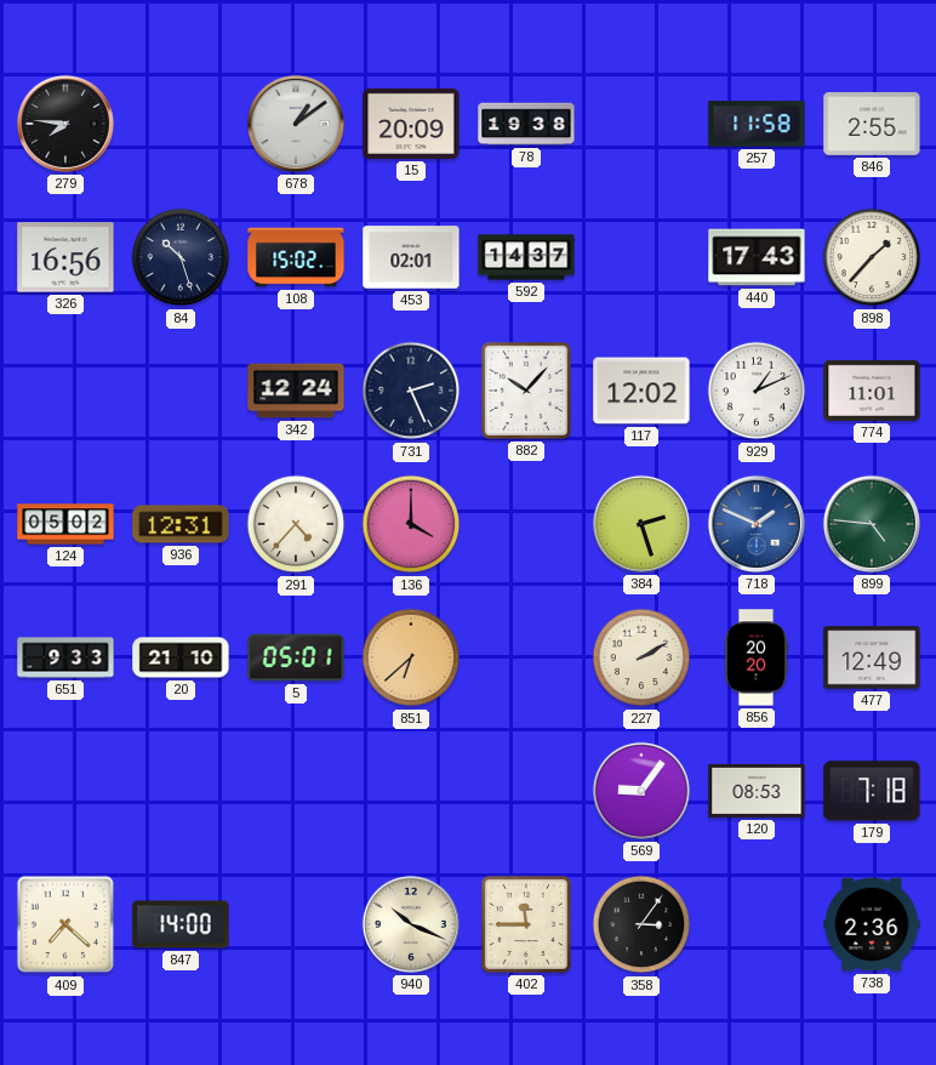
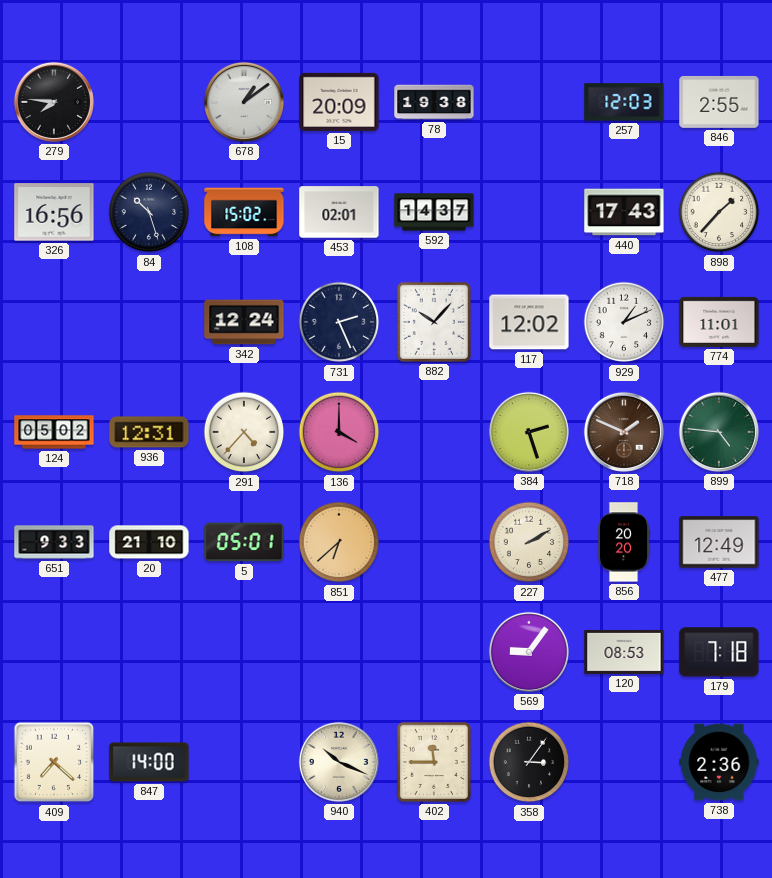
257: 11:58 -> 12:03 (624, 102)
718 dial: blue -> brown (624, 432)
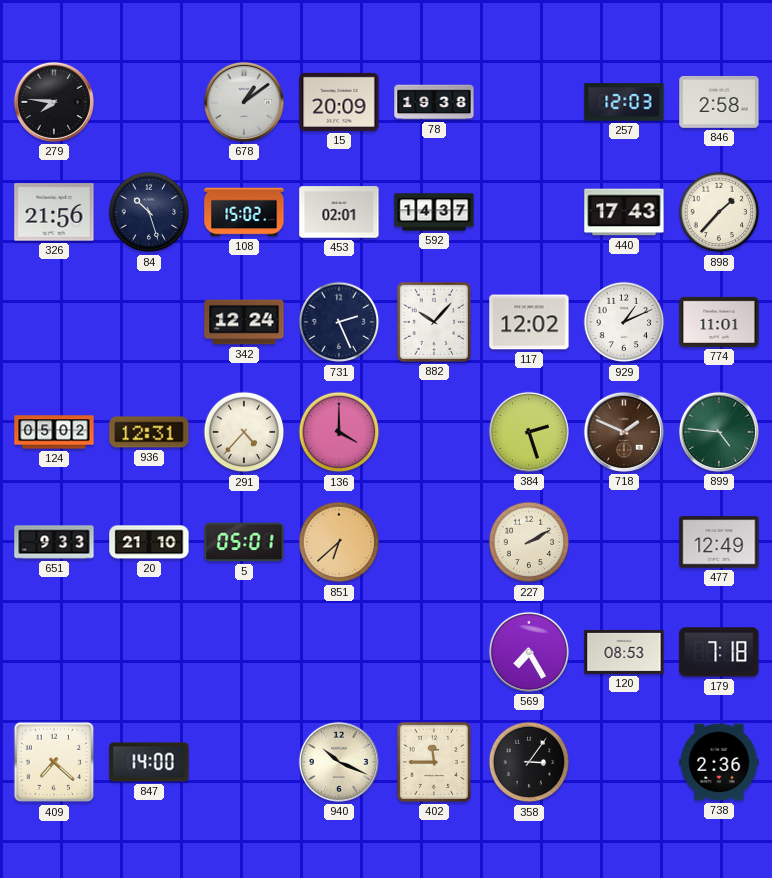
846: 2:55 -> 2:58 (719, 102)
326: 16:56 -> 21:56 (54, 212)
856: 20:20 -> none (624, 542)
569: 9:06 -> 7:25 (529, 652)
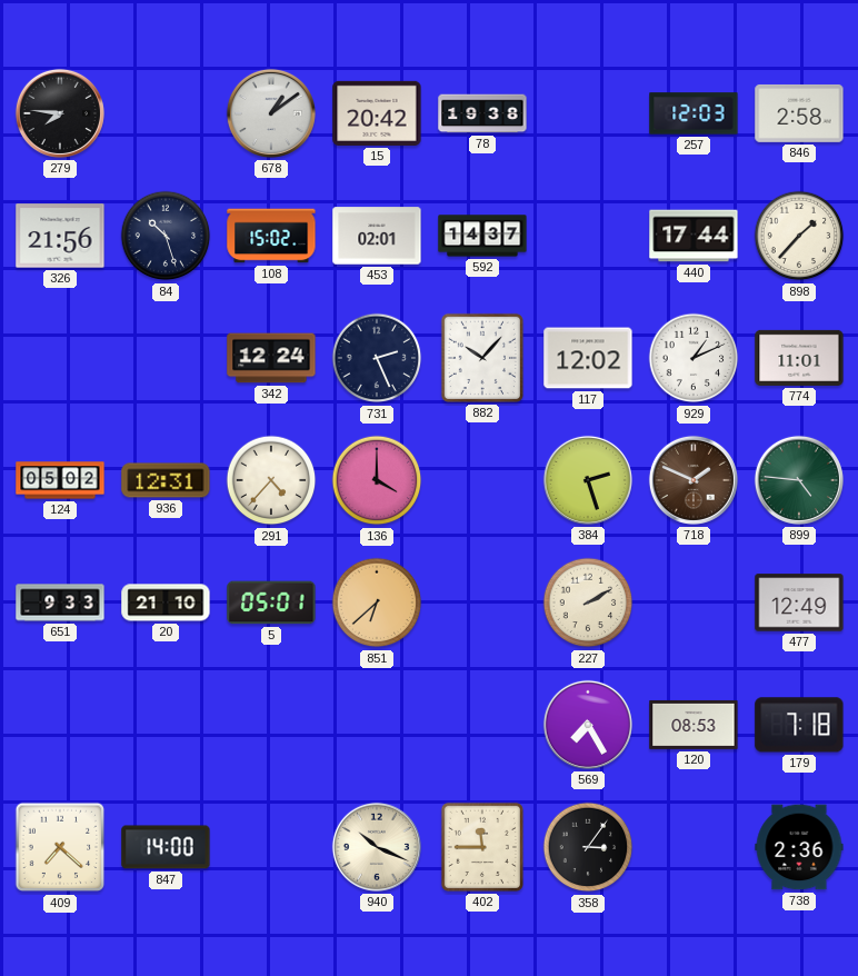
15: 20:09 -> 20:42 (377, 113)
440: 17:43 -> 17:44 (694, 236)
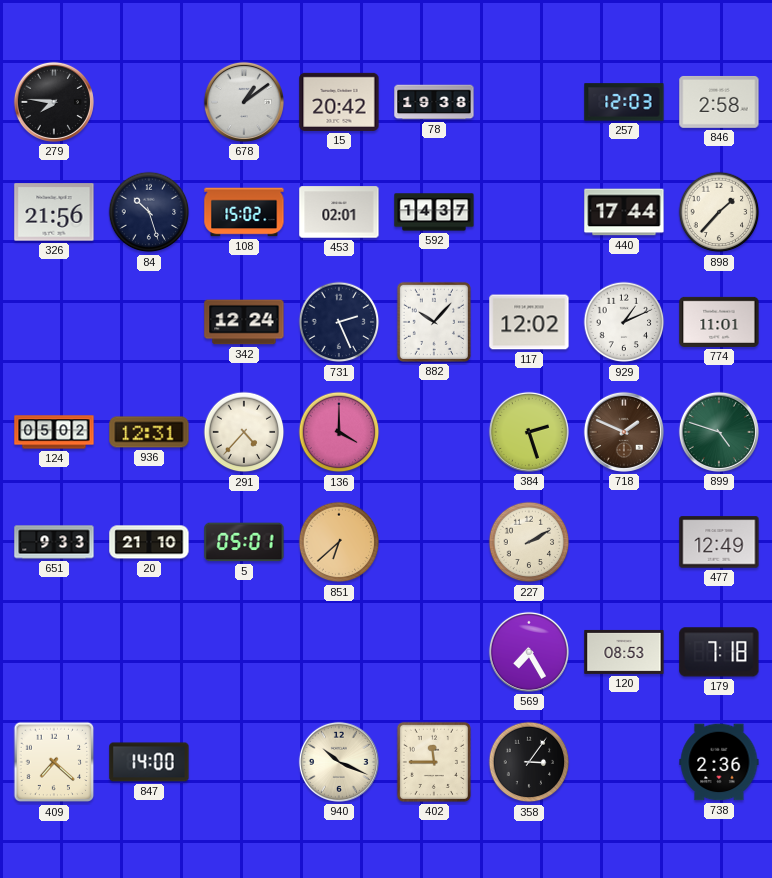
899: 4:46 -> 4:48 (719, 432)
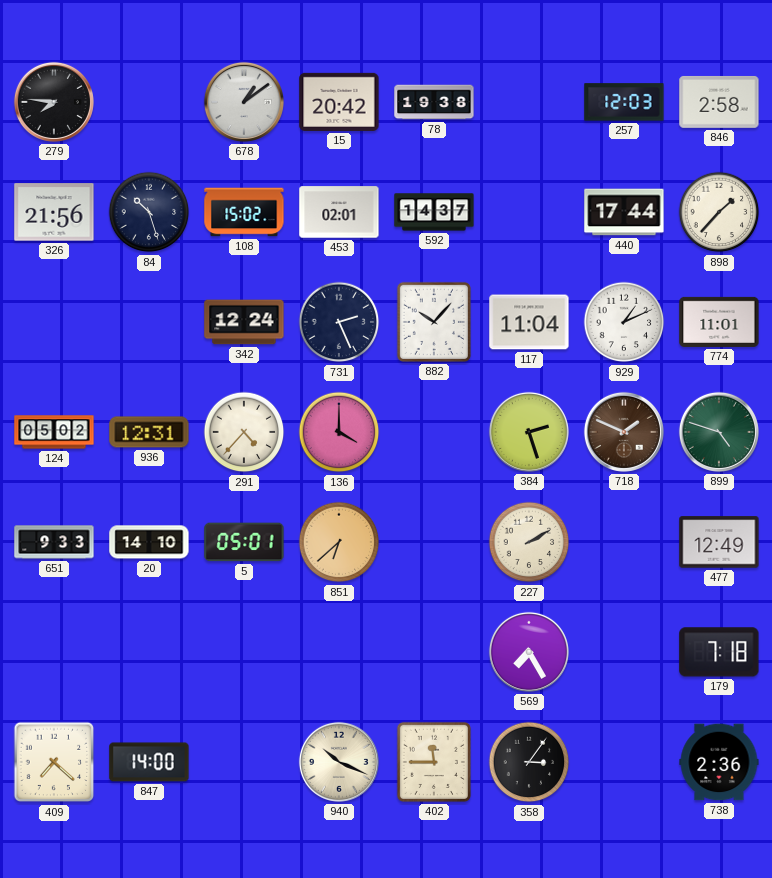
117: 12:02 -> 11:04 (529, 322)
20: 21:10 -> 14:10 (149, 542)
120: 08:53 -> none (624, 652)
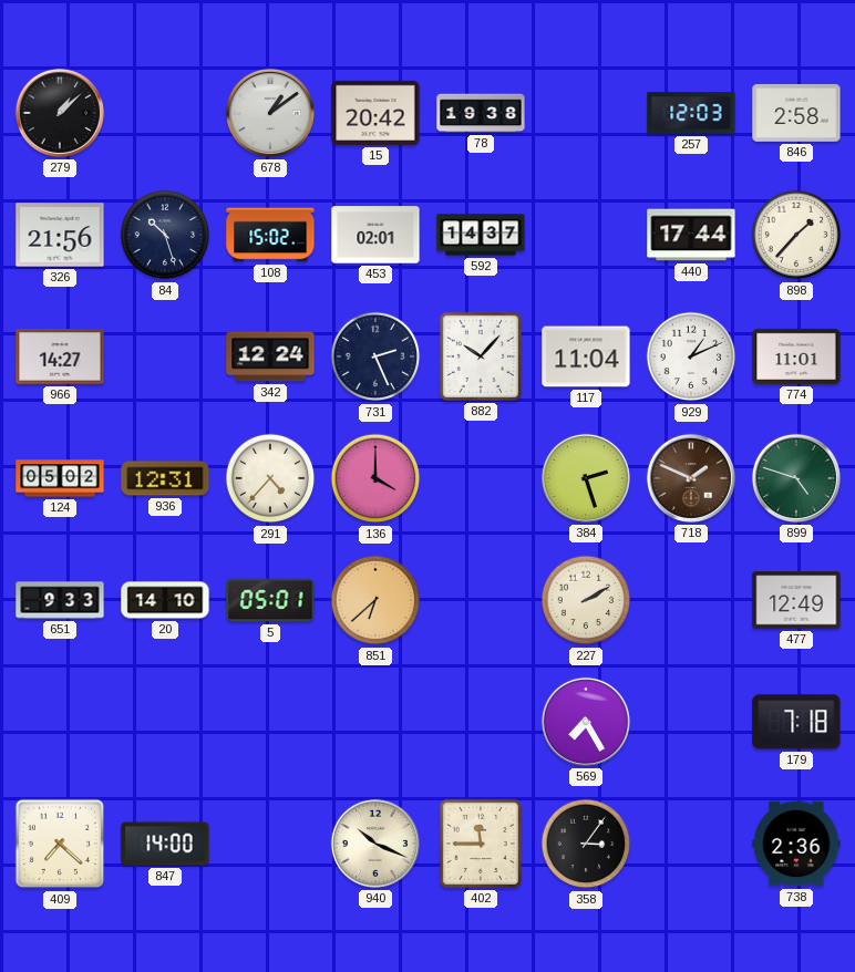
279: 7:46 -> 1:08 (60, 113)
966: none -> 14:27 (60, 356)
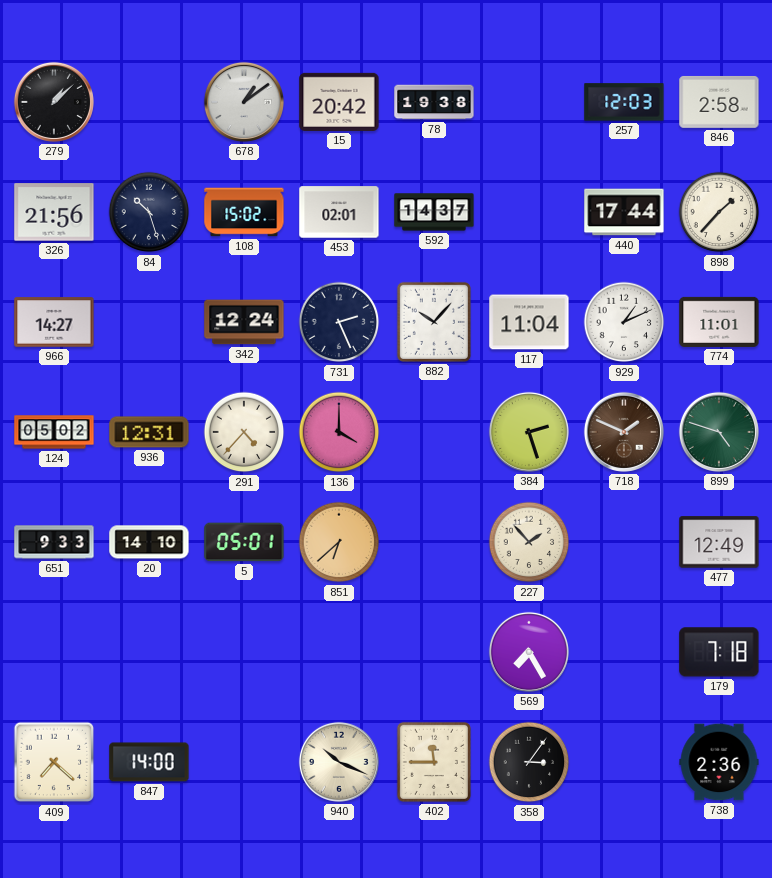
227: 2:10 -> 1:53 (529, 542)
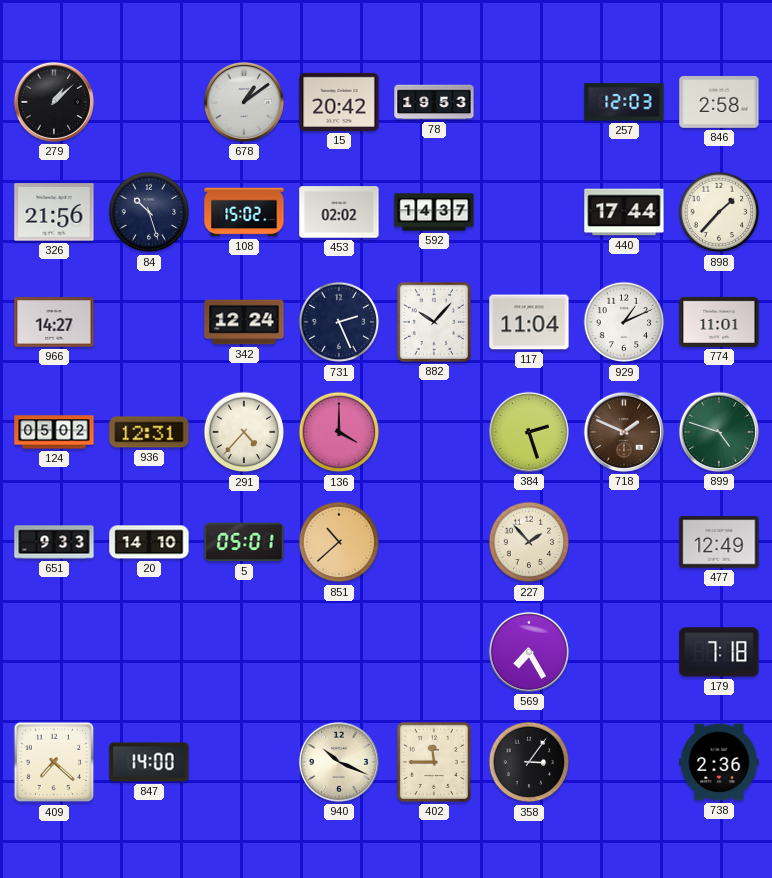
78: 19:38 -> 19:53 (434, 102)
453: 02:01 -> 02:02 (339, 212)
851: 6:38 -> 10:38 (339, 542)
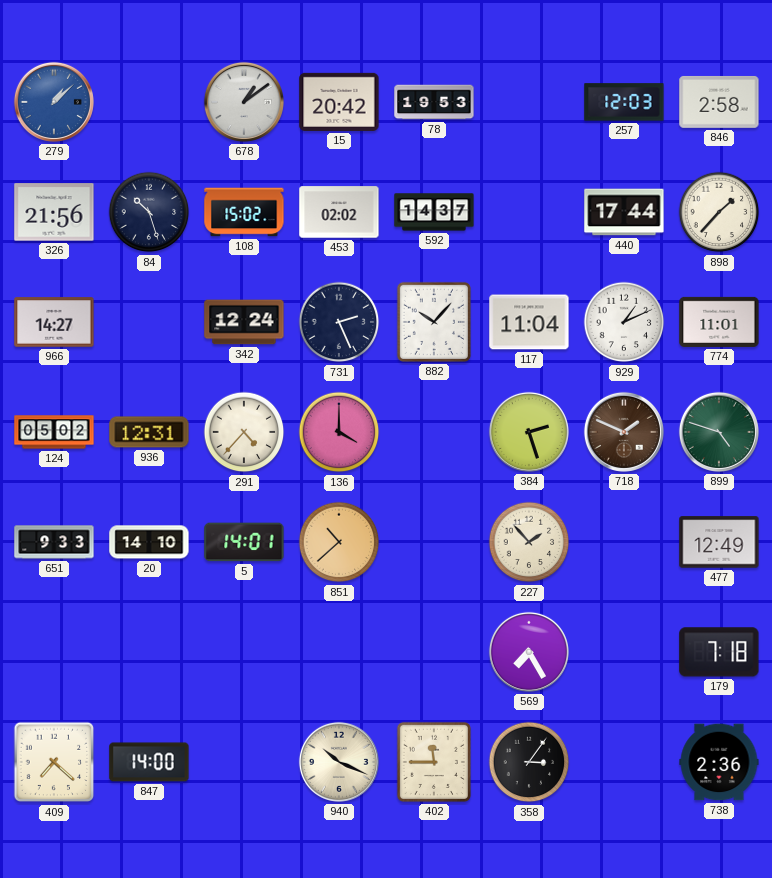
279 dial: black -> blue (54, 102)
5: 05:01 -> 14:01 (244, 542)
